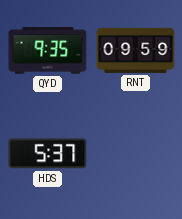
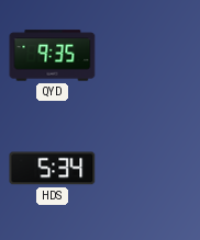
RNT: 09:59 -> none (136, 50)
HDS: 5:37 -> 5:34 (53, 169)
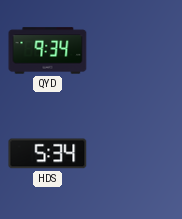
QYD: 9:35 -> 9:34 (48, 51)
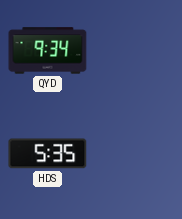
HDS: 5:34 -> 5:35 (48, 154)
